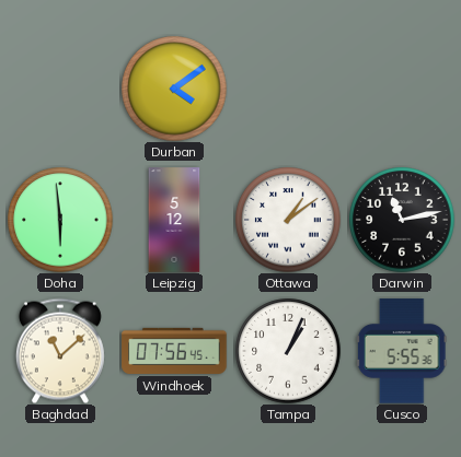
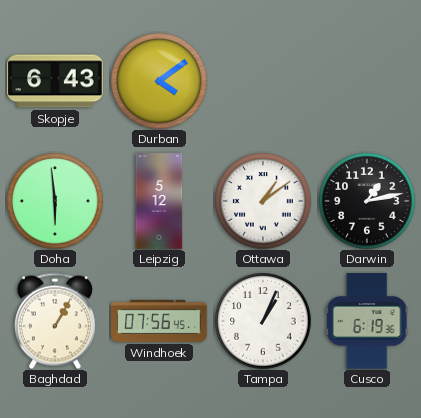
Skopje: none -> 6:43 (55, 81)
Darwin: 11:13 -> 1:13 (367, 201)
Baghdad: 11:08 -> 1:05 (55, 321)
Cusco: 5:55 -> 6:19 (367, 321)
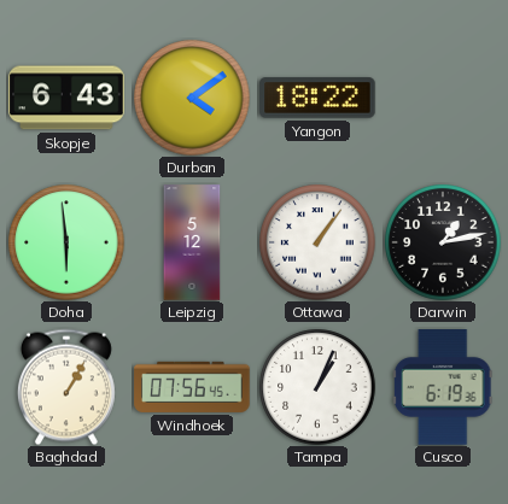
Yangon: none -> 18:22 (317, 98)
Ottawa: 1:09 -> 1:06 (317, 242)
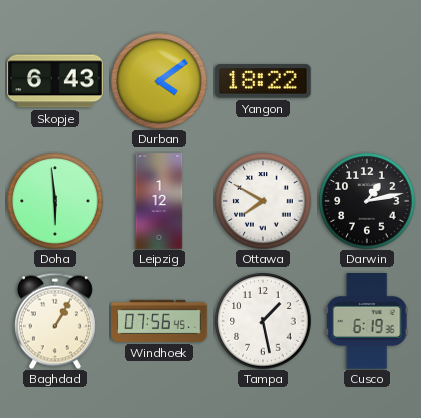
Leipzig: 5:12 -> 1:12 (159, 201)
Ottawa: 1:06 -> 7:50 (263, 201)
Tampa: 1:04 -> 1:28 (263, 321)
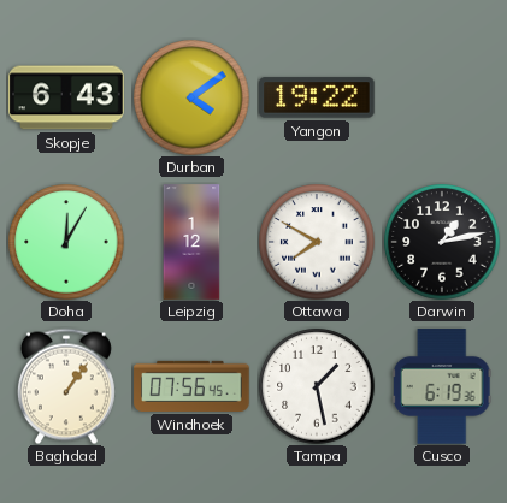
Yangon: 18:22 -> 19:22 (317, 97)
Doha: 5:59 -> 12:05 (66, 242)
Baghdad: 1:05 -> 1:06 (66, 386)
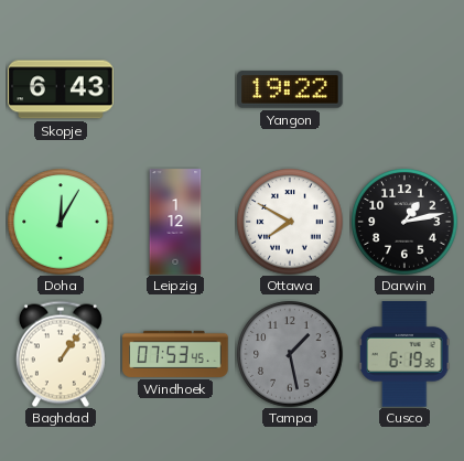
Durban: 4:09 -> none (191, 97)
Windhoek: 07:56 -> 07:53 (175, 354)
Tampa dial: white -> grey (290, 354)
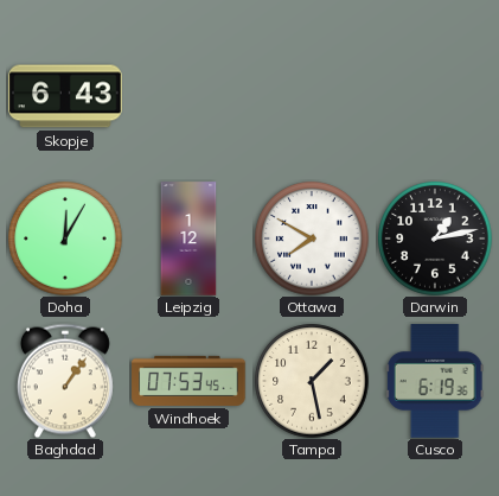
Yangon: 19:22 -> none (290, 89)
Tampa dial: grey -> cream (312, 381)
